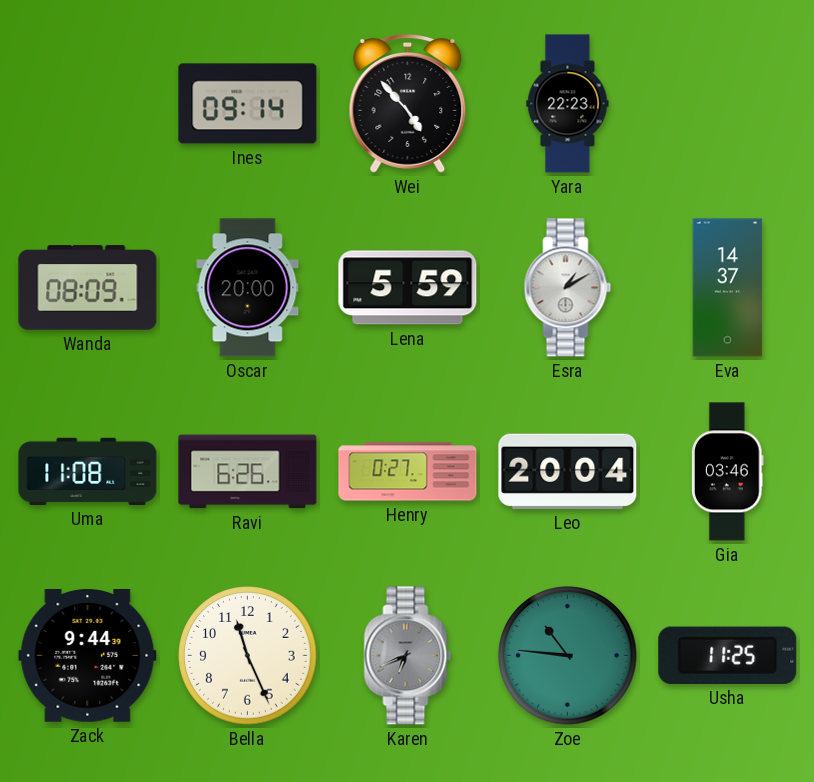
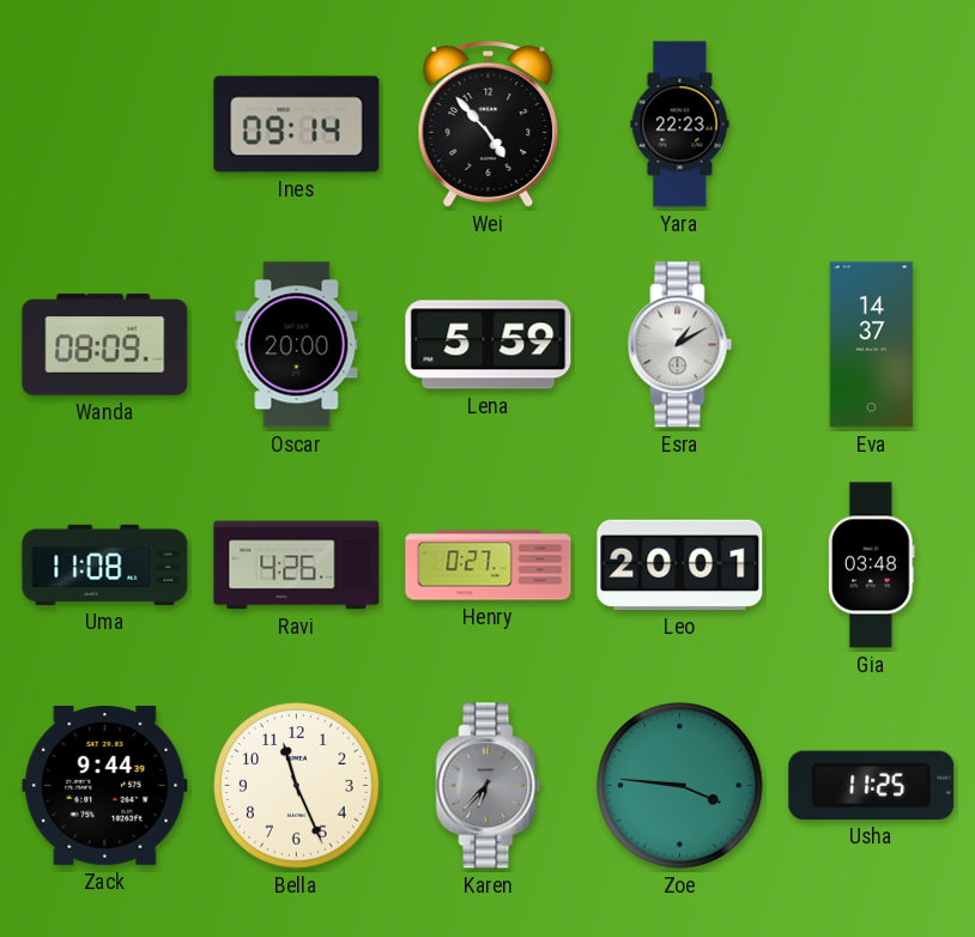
Ravi: 6:26 -> 4:26 (297, 566)
Leo: 20:04 -> 20:01 (680, 564)
Gia: 03:46 -> 03:48 (872, 566)
Karen: 6:41 -> 6:37 (489, 786)
Zoe: 10:46 -> 3:46 (680, 786)
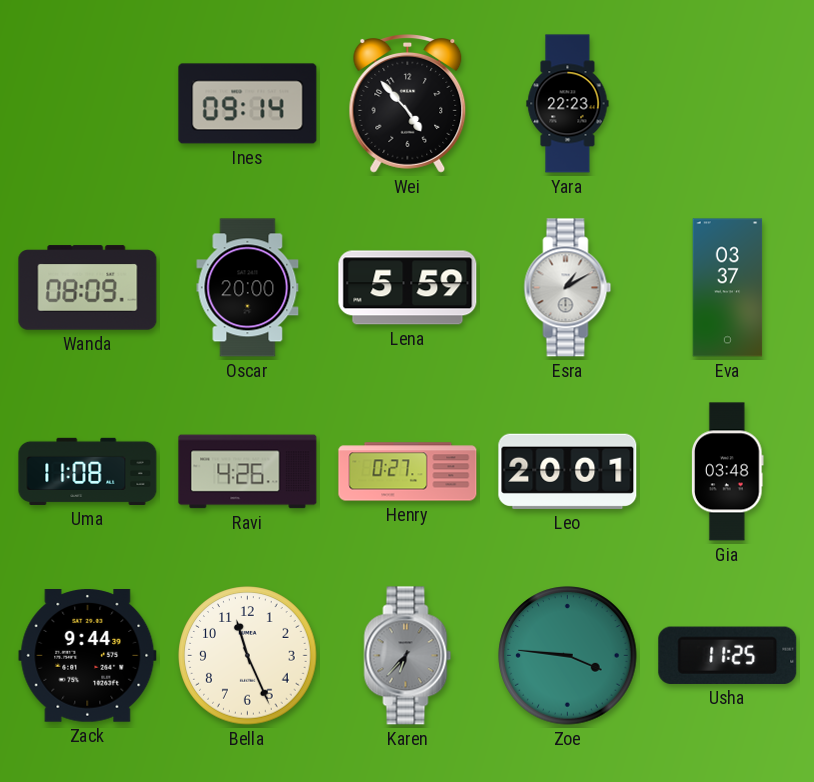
Eva: 14:37 -> 03:37 (728, 288)
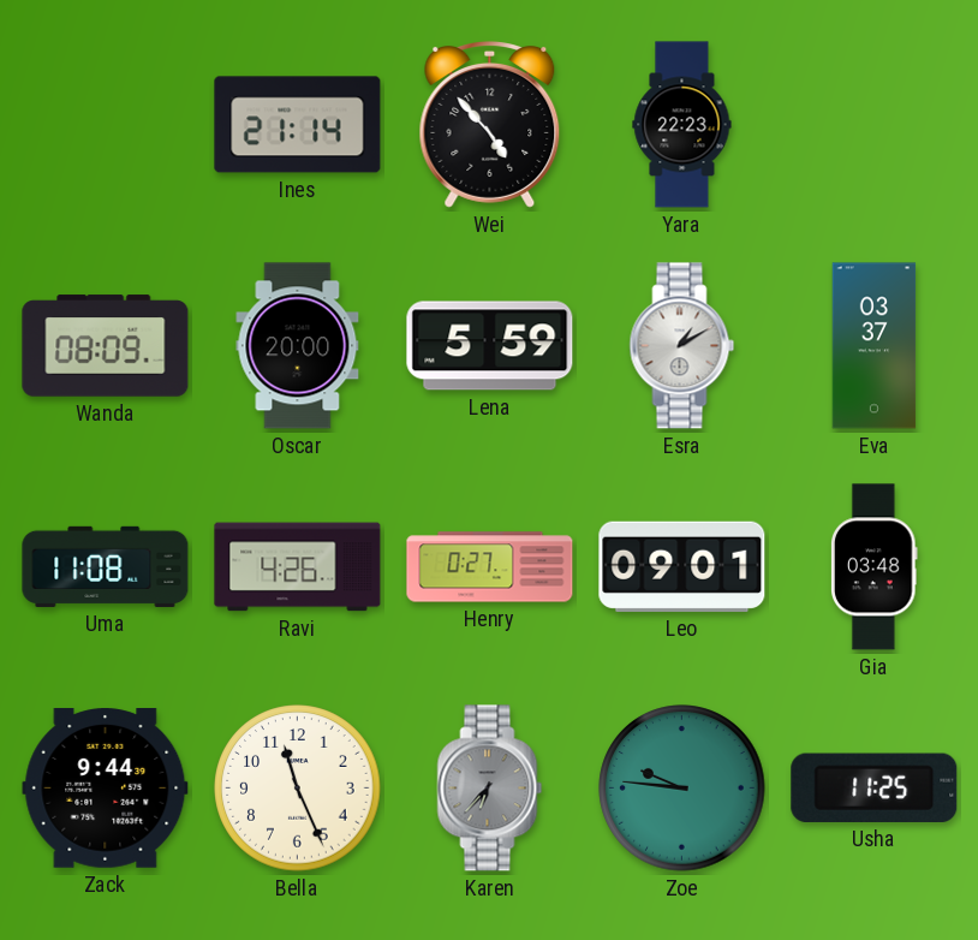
Ines: 09:14 -> 21:14 (298, 125)
Leo: 20:01 -> 09:01 (682, 566)
Zoe: 3:46 -> 9:46 (682, 789)
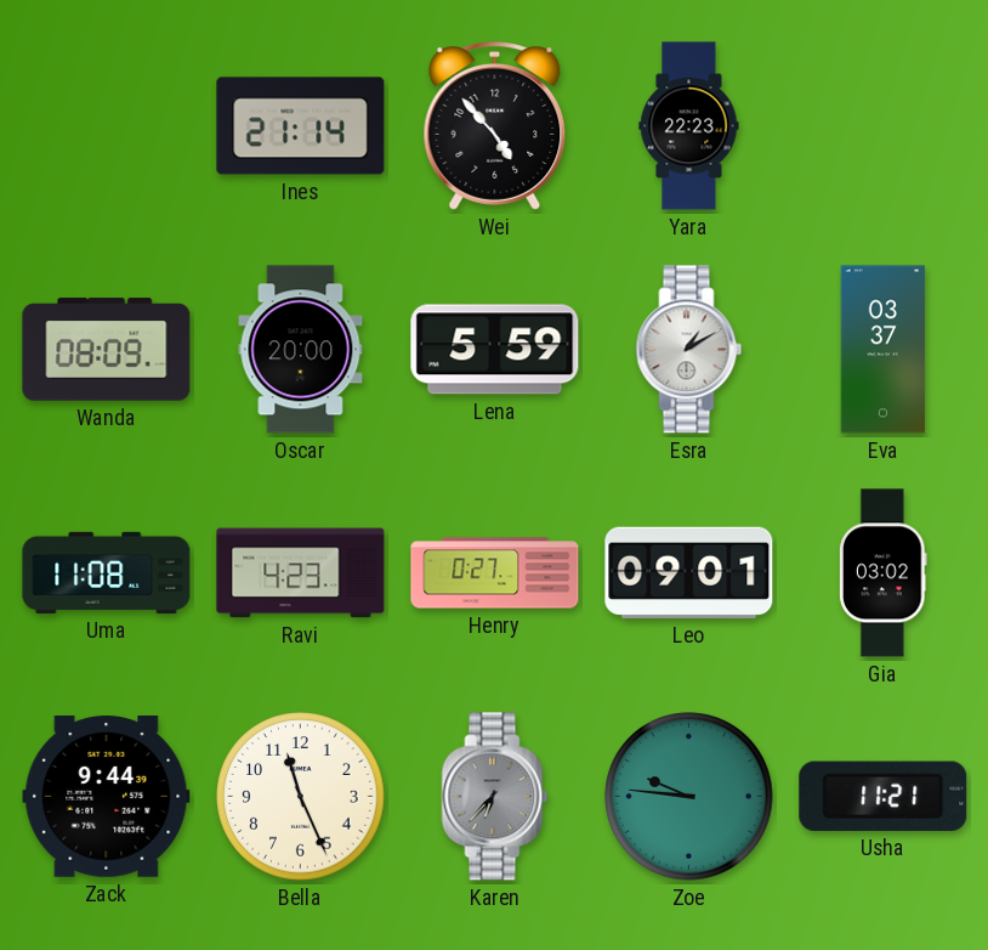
Ravi: 4:26 -> 4:23 (301, 573)
Gia: 03:48 -> 03:02 (884, 573)
Usha: 11:25 -> 11:21 (884, 796)
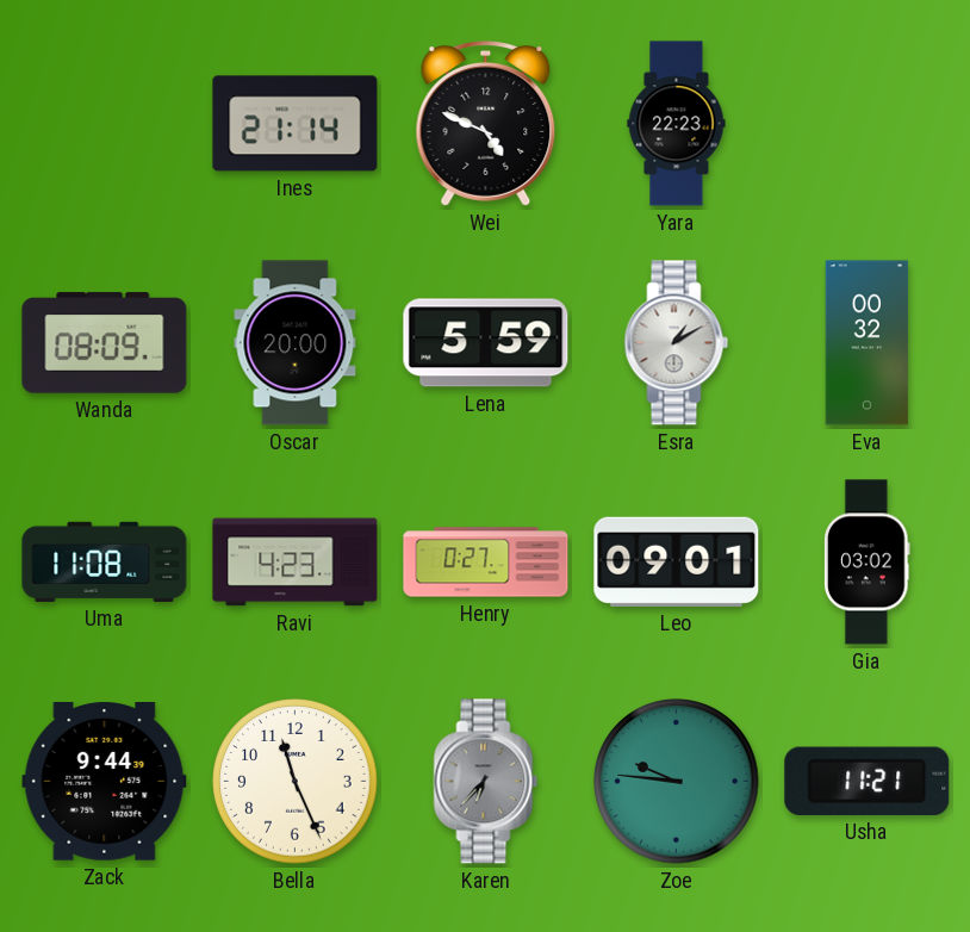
Wei: 4:53 -> 4:49 (486, 124)
Eva: 03:37 -> 00:32 (868, 343)
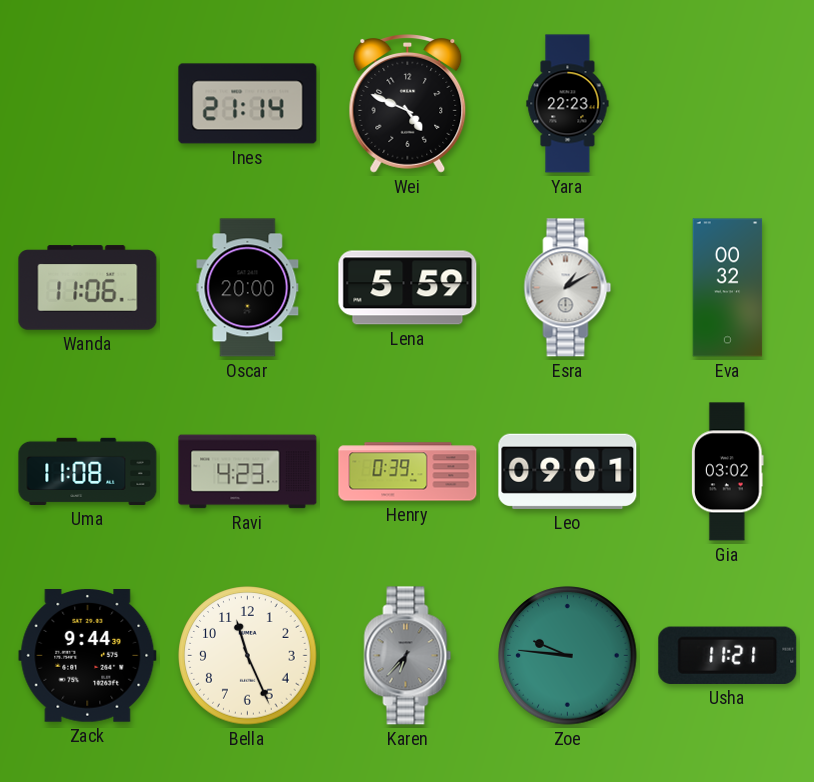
Wanda: 08:09 -> 11:06 (88, 288)
Henry: 0:27 -> 0:39 (408, 472)
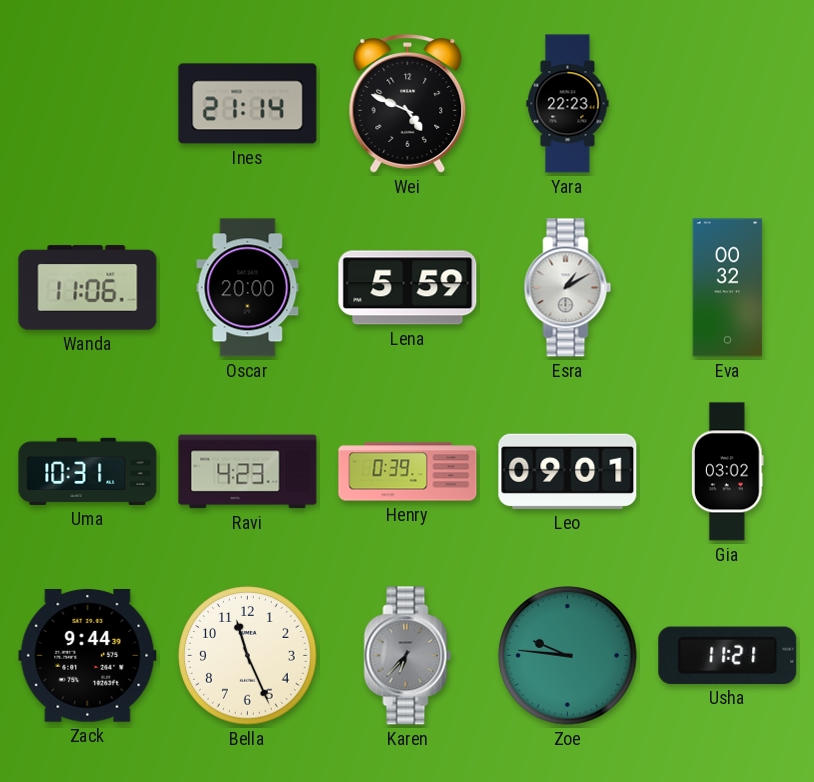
Uma: 11:08 -> 10:31 (88, 471)
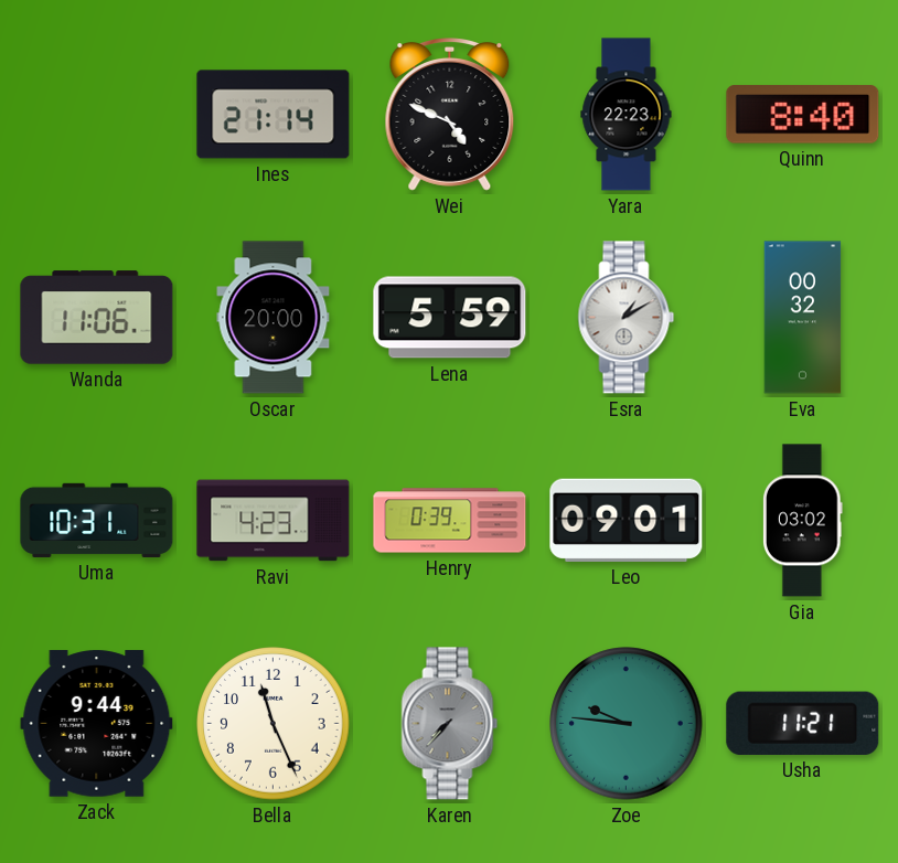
Quinn: none -> 8:40 (803, 115)
Karen: 6:37 -> 7:37 (450, 724)
